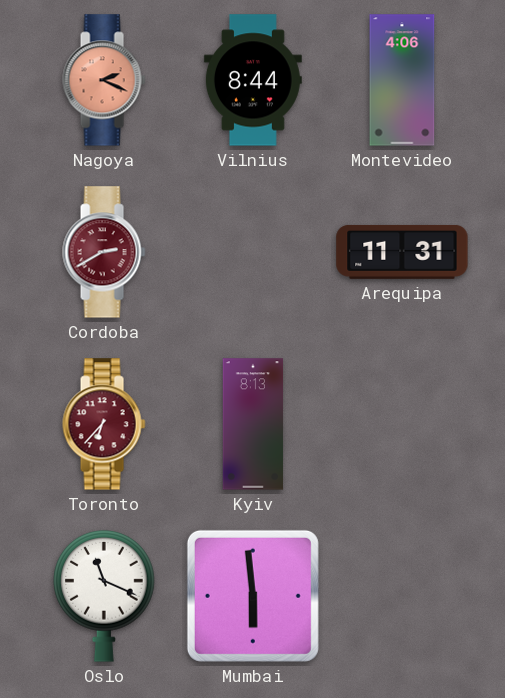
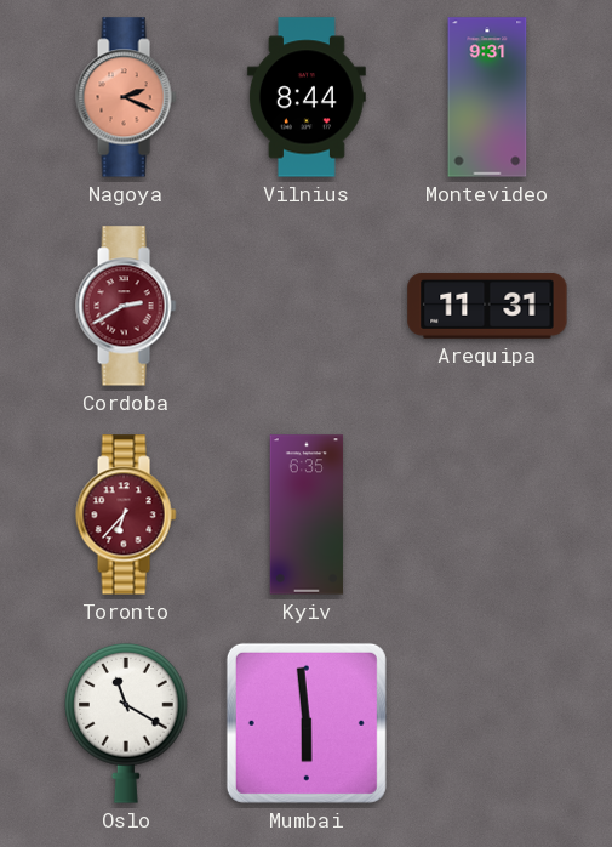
Montevideo: 4:06 -> 9:31 (487, 97)
Kyiv: 8:13 -> 6:35 (307, 515)
Oslo: 11:19 -> 11:20 (126, 723)
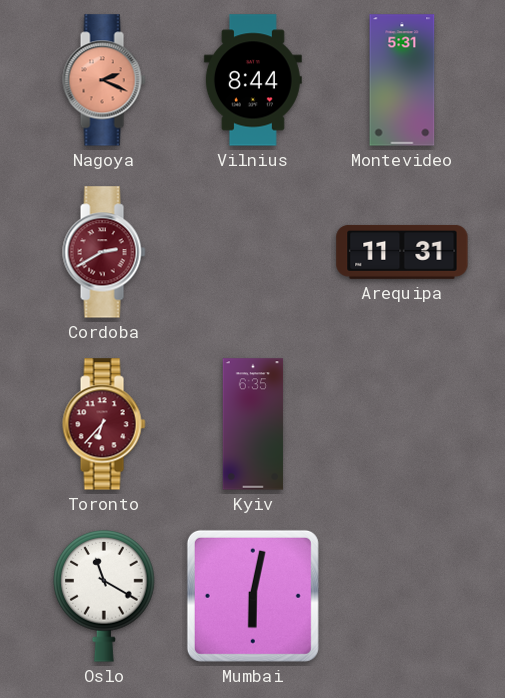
Montevideo: 9:31 -> 5:31 (402, 80)
Mumbai: 5:59 -> 6:02 (253, 596)
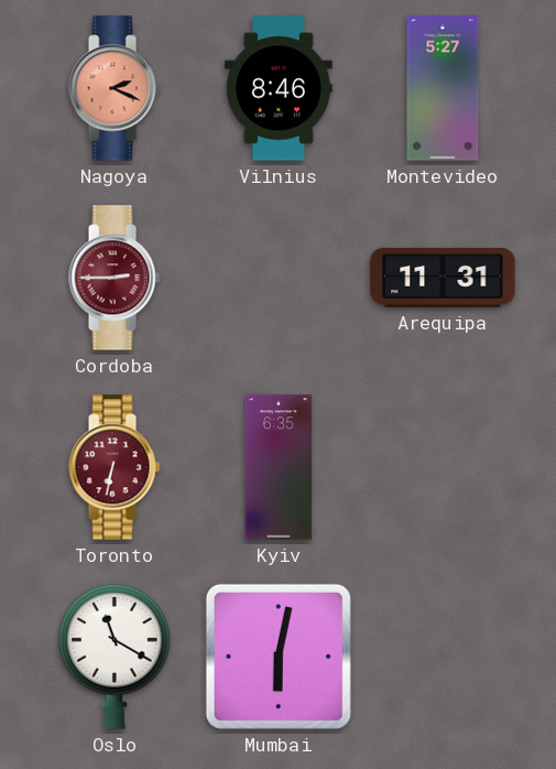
Vilnius: 8:44 -> 8:46 (279, 88)
Montevideo: 5:31 -> 5:27 (443, 88)
Cordoba: 2:40 -> 2:45 (115, 278)
Toronto: 6:37 -> 6:32 (115, 467)
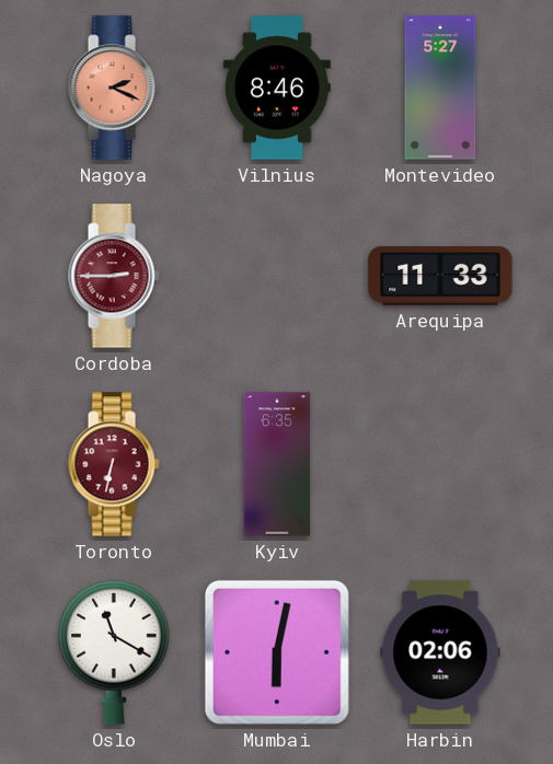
Arequipa: 11:31 -> 11:33 (440, 276)
Harbin: none -> 02:06 (440, 652)
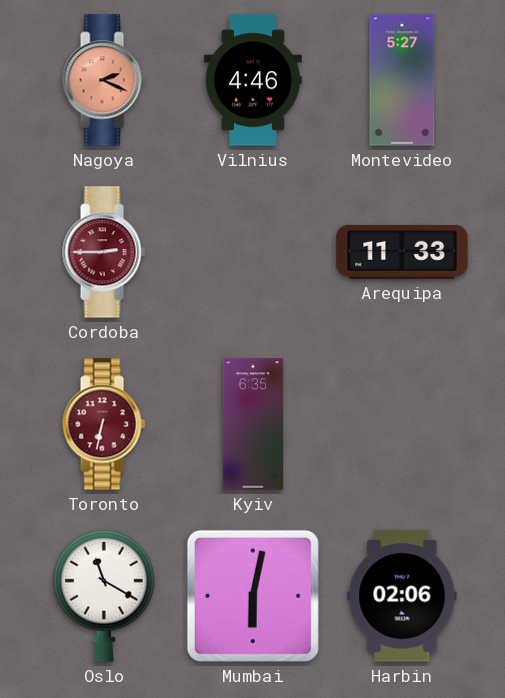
Vilnius: 8:46 -> 4:46 (253, 80)
